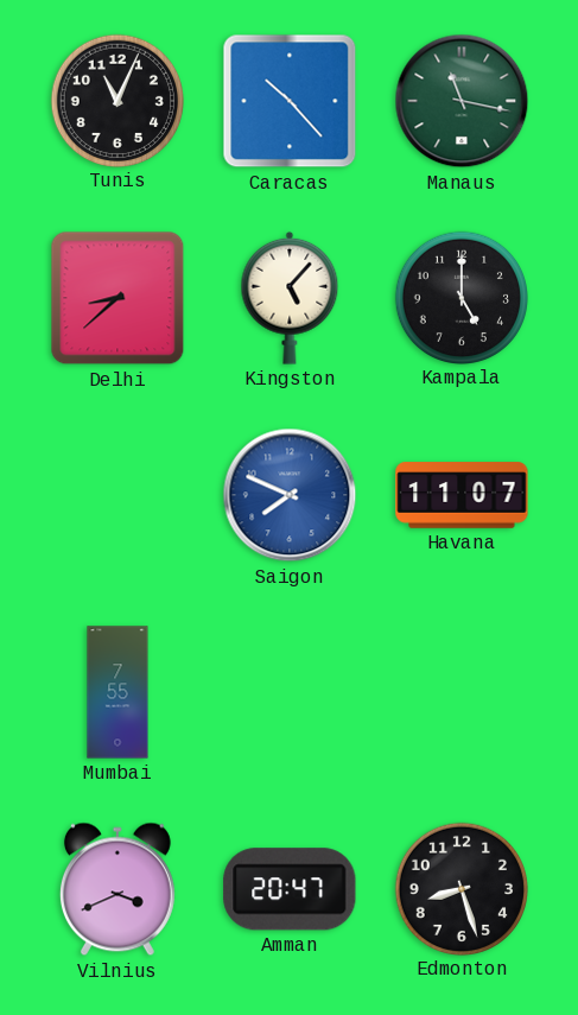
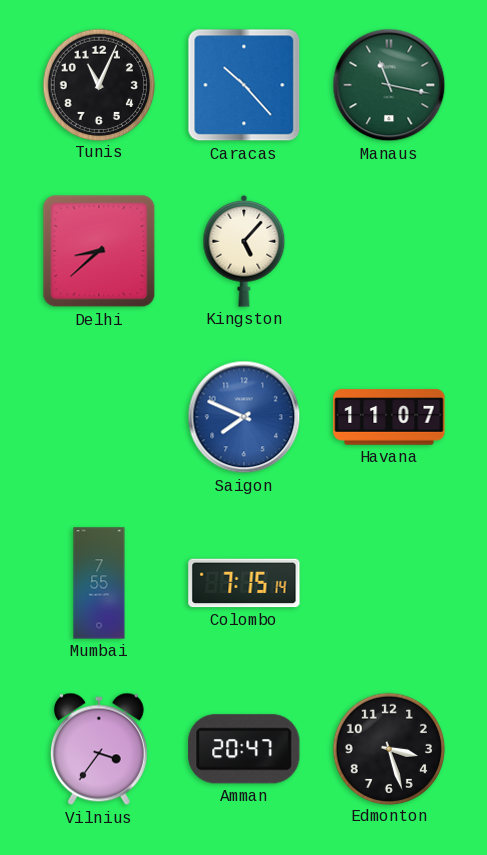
Kampala: 5:00 -> none (461, 297)
Colombo: none -> 7:15 (244, 583)
Vilnius: 3:41 -> 3:36 (99, 749)
Edmonton: 8:27 -> 3:27 (388, 748)
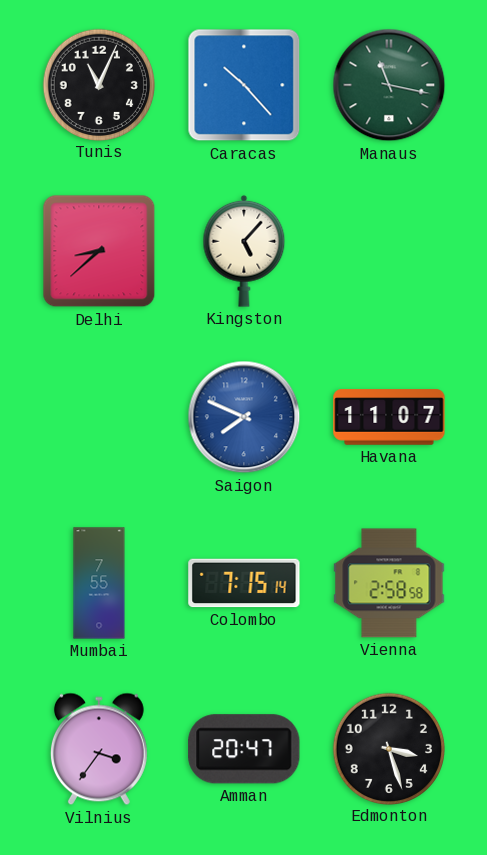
Vienna: none -> 2:58 (389, 583)
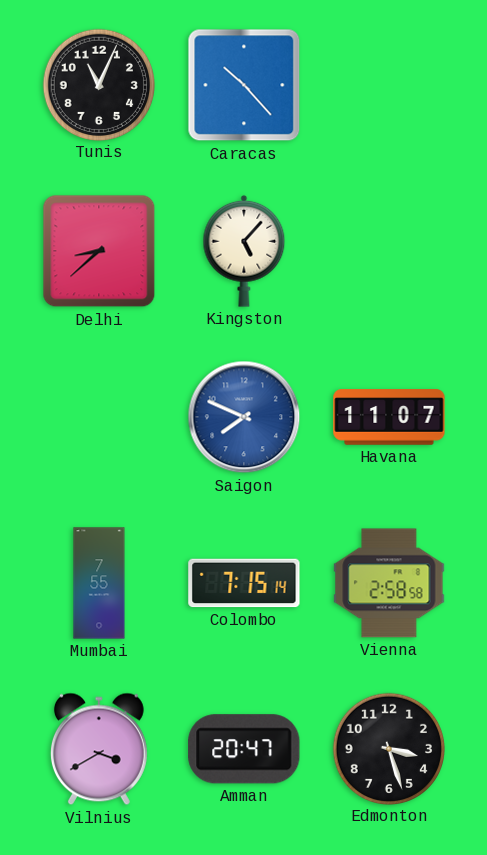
Manaus: 11:17 -> none (389, 85)
Vilnius: 3:36 -> 3:40 (99, 749)
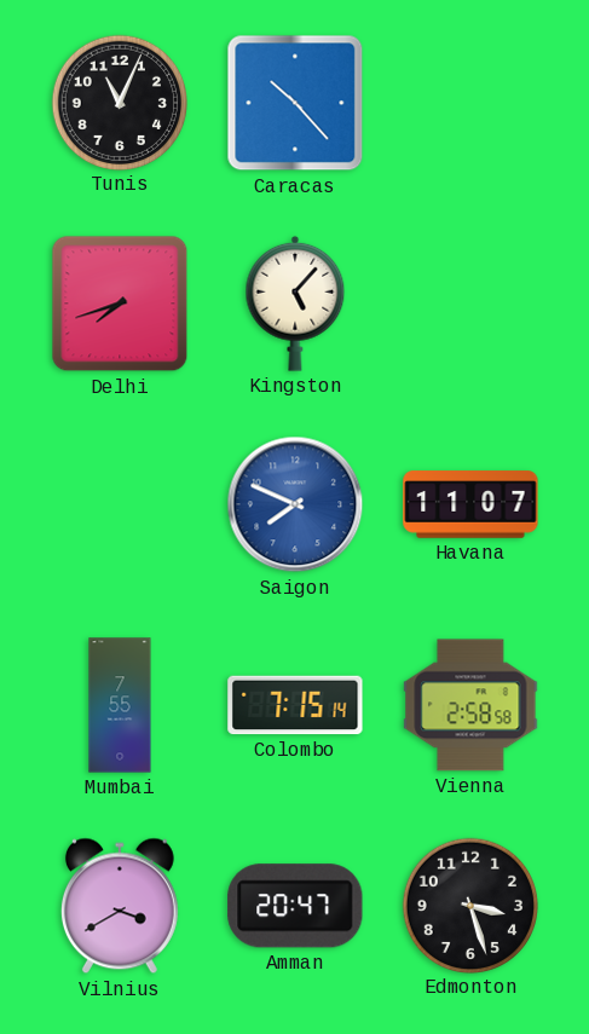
Delhi: 8:38 -> 7:42 (120, 304)
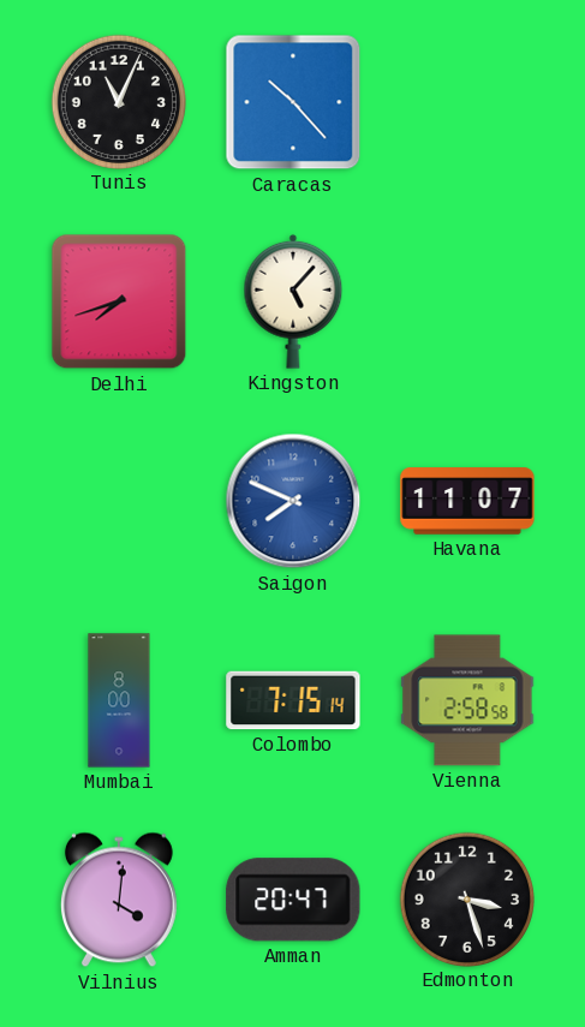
Mumbai: 7:55 -> 8:00 (119, 700)
Vilnius: 3:40 -> 4:01 (119, 900)
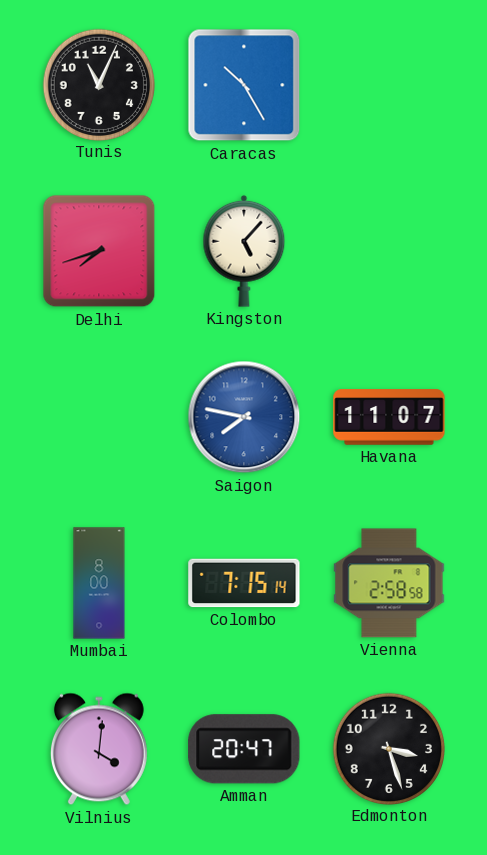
Caracas: 10:23 -> 10:25 (244, 85)
Saigon: 7:49 -> 7:47 (244, 417)
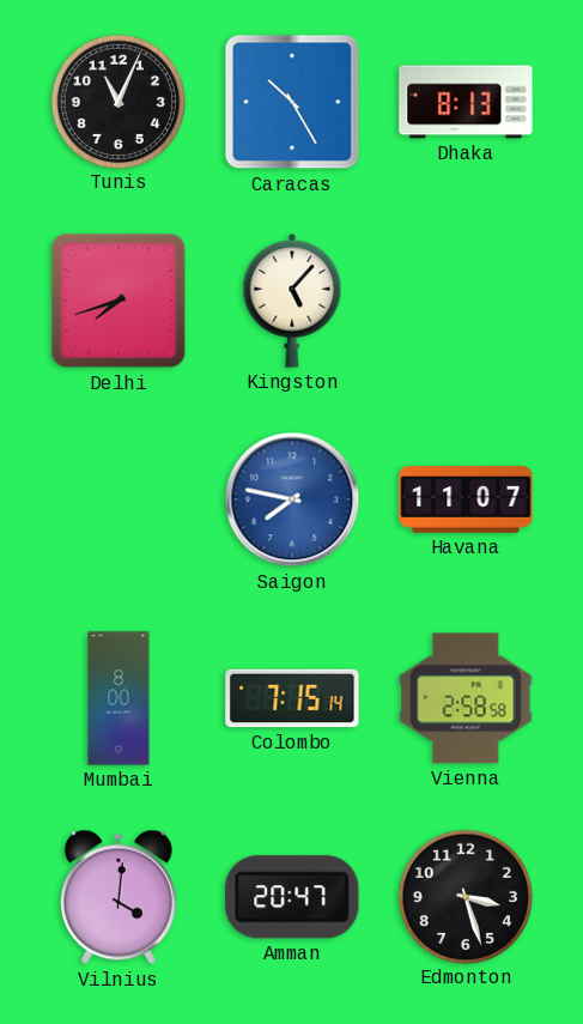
Dhaka: none -> 8:13 (466, 102)
